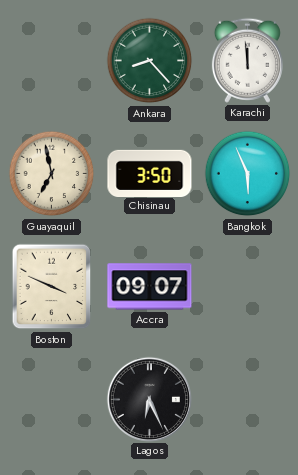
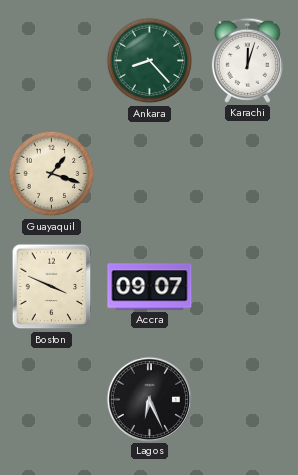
Karachi: 11:59 -> 12:03 (247, 60)
Guayaquil: 6:58 -> 1:18 (52, 174)
Chisinau: 3:50 -> none (150, 173)
Bangkok: 5:56 -> none (248, 174)
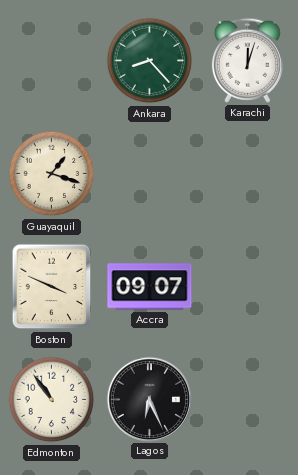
Edmonton: none -> 10:54 (52, 400)
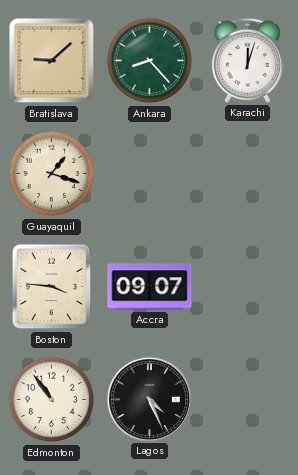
Bratislava: none -> 9:08 (52, 61)
Boston: 3:49 -> 3:46 (52, 287)
Lagos: 6:26 -> 4:26 (149, 399)
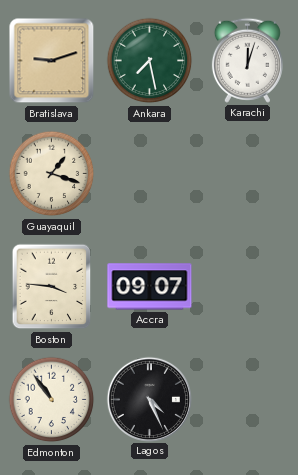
Bratislava: 9:08 -> 9:12 (52, 61)
Ankara: 8:23 -> 7:28 (150, 61)
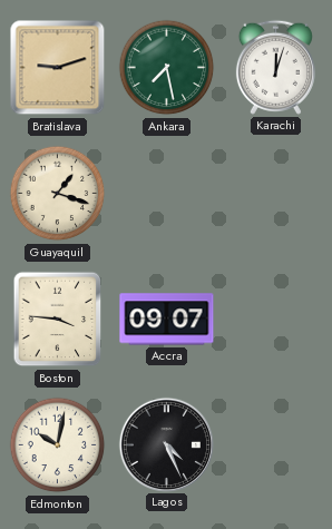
Edmonton: 10:54 -> 10:02 (58, 445)
